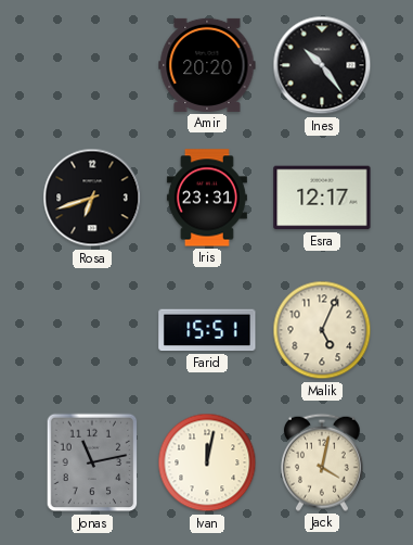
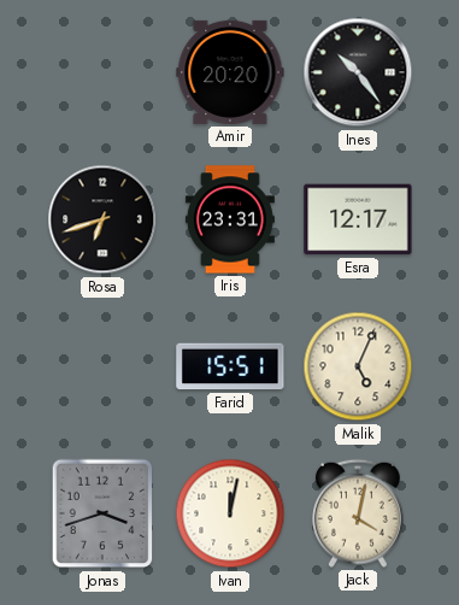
Jonas: 11:13 -> 3:42 (102, 513)
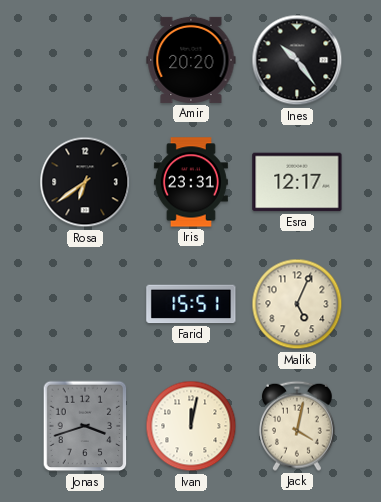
Rosa: 6:42 -> 6:39 (85, 182)
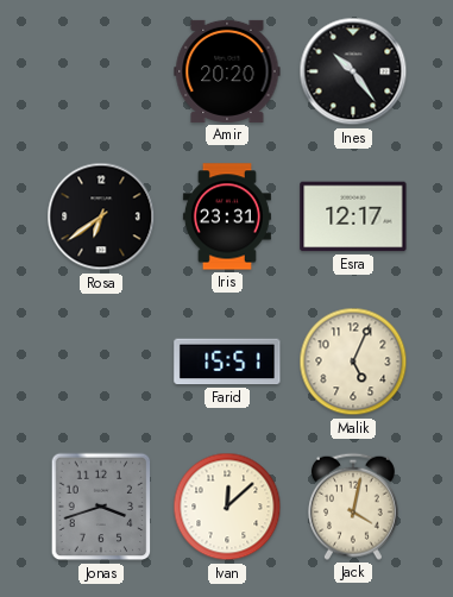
Ivan: 12:02 -> 12:08 (227, 507)
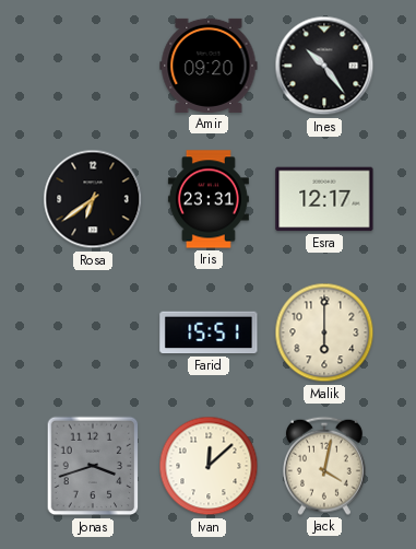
Amir: 20:20 -> 09:20 (209, 66)
Malik: 5:04 -> 6:00 (324, 332)
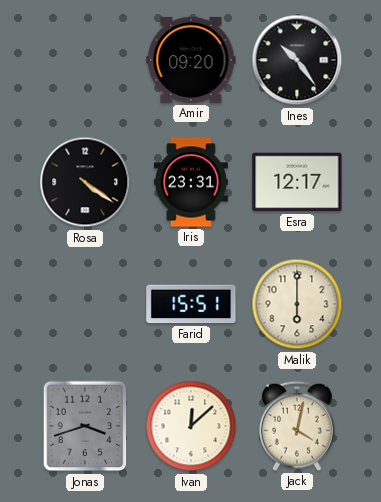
Rosa: 6:39 -> 4:21 (85, 182)
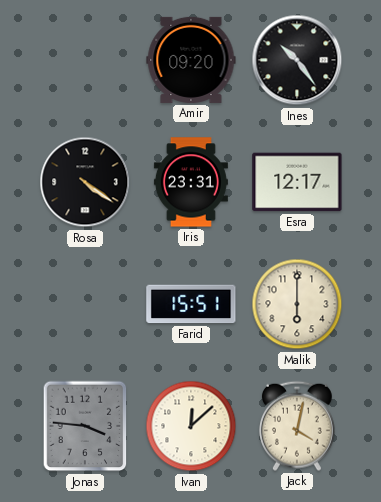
Jonas: 3:42 -> 3:46 (85, 426)
